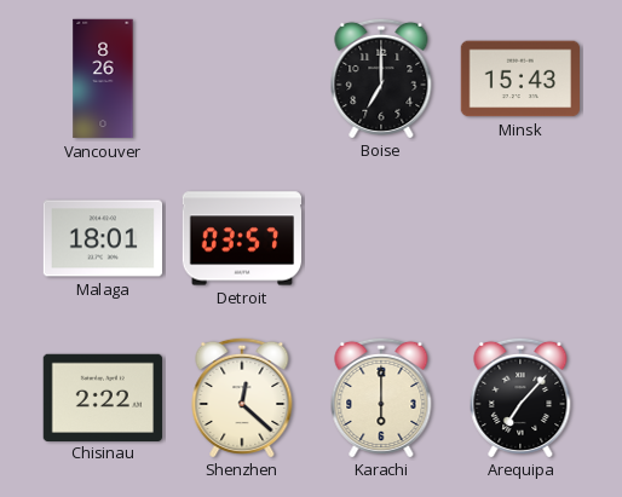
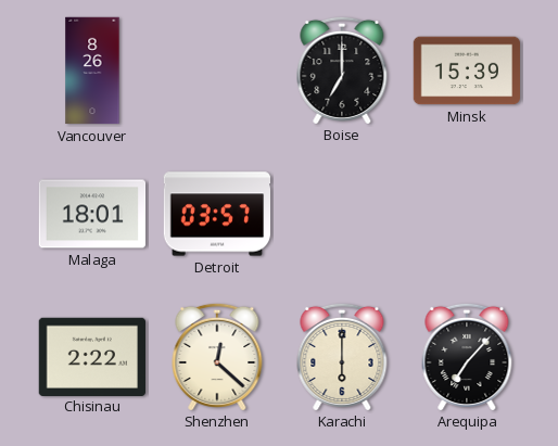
Minsk: 15:43 -> 15:39 (467, 71)
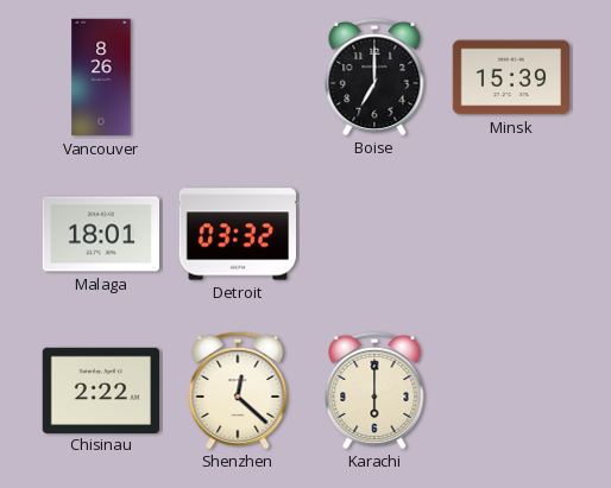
Detroit: 03:57 -> 03:32 (238, 234)
Arequipa: 7:07 -> none (467, 356)
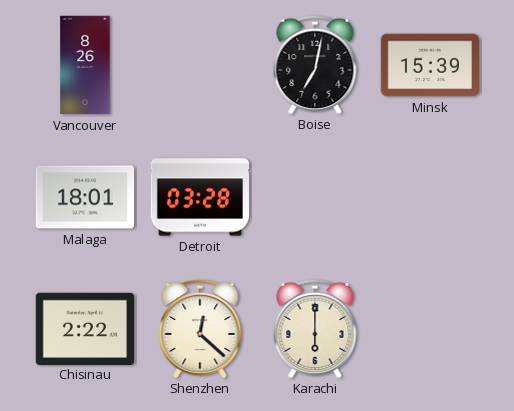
Boise: 7:00 -> 7:02 (315, 64)
Detroit: 03:32 -> 03:28 (200, 197)
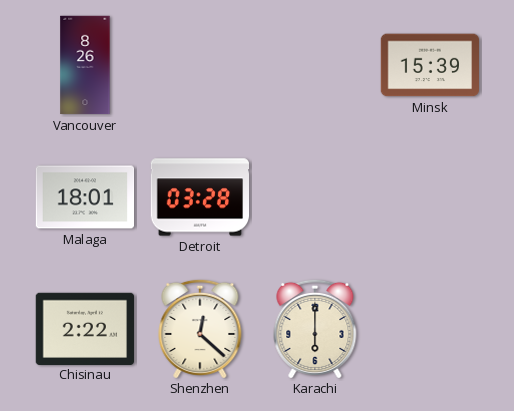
Boise: 7:02 -> none (315, 64)
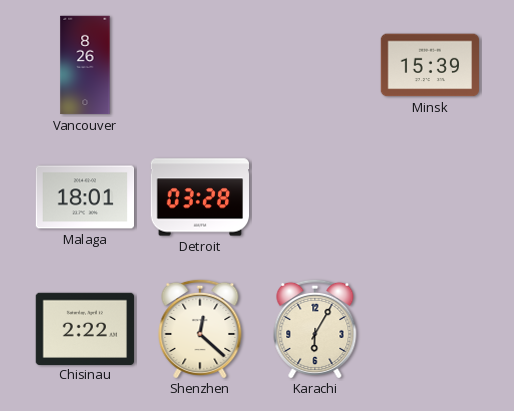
Karachi: 6:00 -> 6:05 (315, 328)
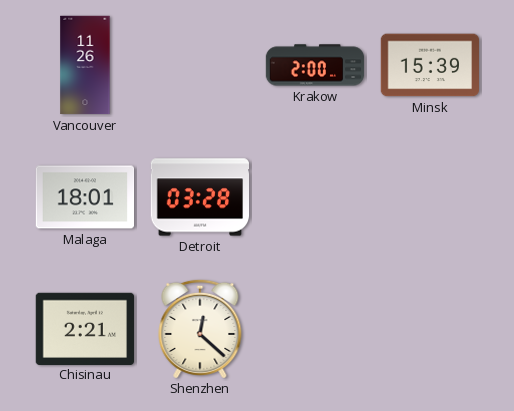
Vancouver: 8:26 -> 11:26 (85, 65)
Krakow: none -> 2:00 (315, 65)
Chisinau: 2:22 -> 2:21 (84, 328)
Karachi: 6:05 -> none (315, 328)
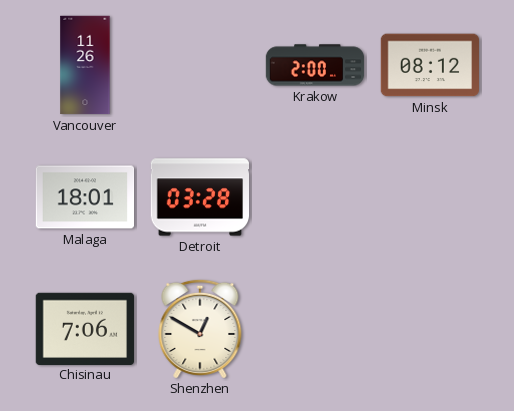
Minsk: 15:39 -> 08:12 (430, 65)
Chisinau: 2:21 -> 7:06 (84, 328)
Shenzhen: 12:22 -> 12:50 (200, 328)
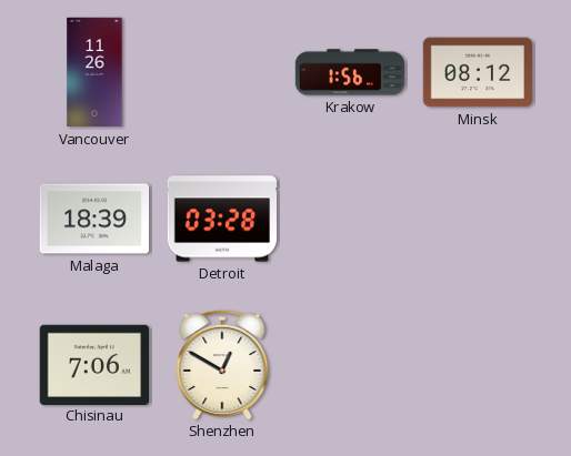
Krakow: 2:00 -> 1:56 (350, 72)
Malaga: 18:01 -> 18:39 (94, 219)
